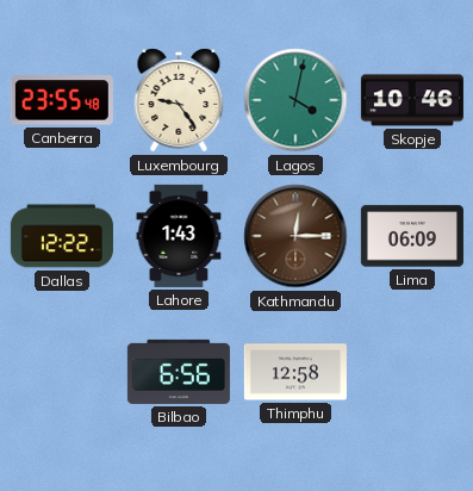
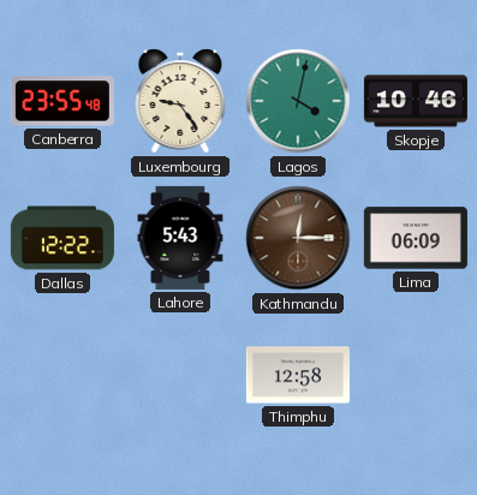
Lahore: 1:43 -> 5:43 (180, 238)
Bilbao: 6:56 -> none (179, 372)
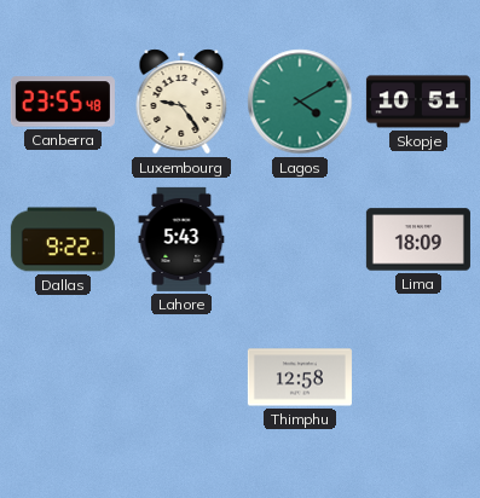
Lagos: 4:02 -> 4:10 (300, 102)
Skopje: 10:46 -> 10:51 (418, 102)
Dallas: 12:22 -> 9:22 (63, 239)
Kathmandu: 12:15 -> none (298, 238)
Lima: 06:09 -> 18:09 (418, 239)
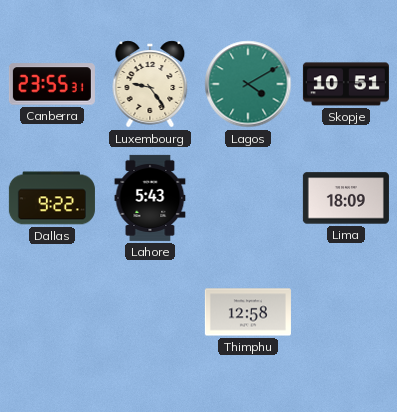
Canberra: 23:55:48 -> 23:55:31 (52, 84)
